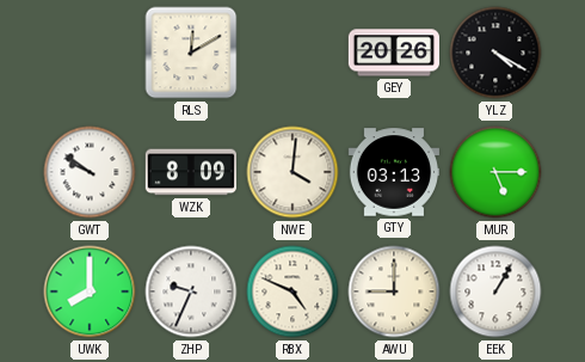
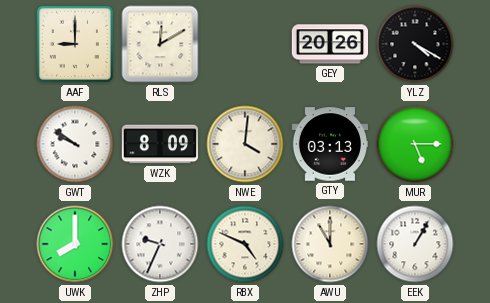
AAF: none -> 9:00 (75, 44)
AWU: 9:00 -> 11:00 (330, 244)
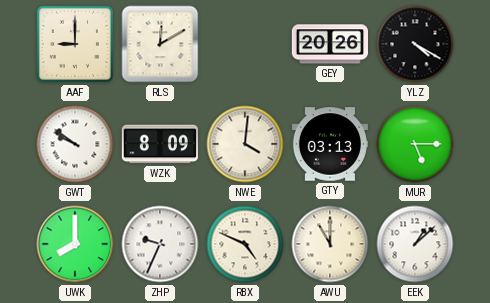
EEK: 1:05 -> 1:08 (415, 244)
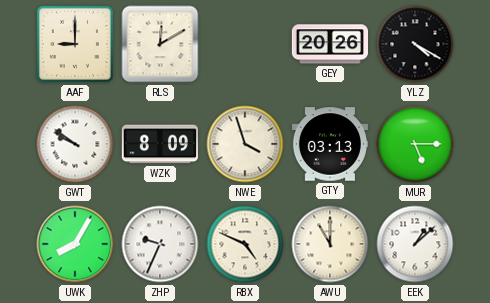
NWE: 4:01 -> 3:57 (245, 144)
UWK: 8:00 -> 8:05 (75, 244)
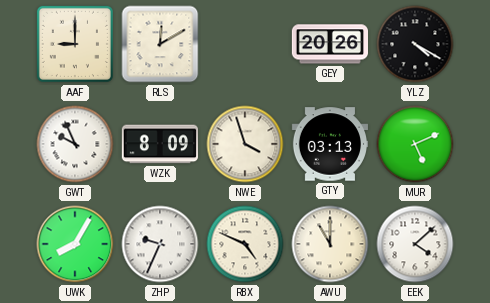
GWT: 9:51 -> 9:56 (75, 144)
MUR: 5:15 -> 5:11 (415, 144)
EEK: 1:08 -> 4:08 (415, 244)
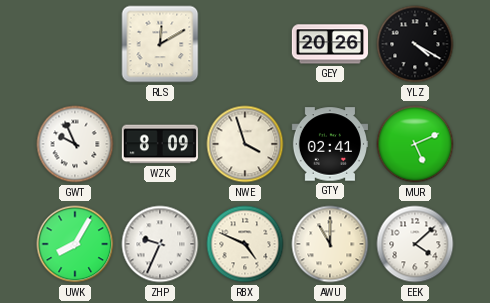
AAF: 9:00 -> none (75, 44)
GTY: 03:13 -> 02:41 (329, 144)
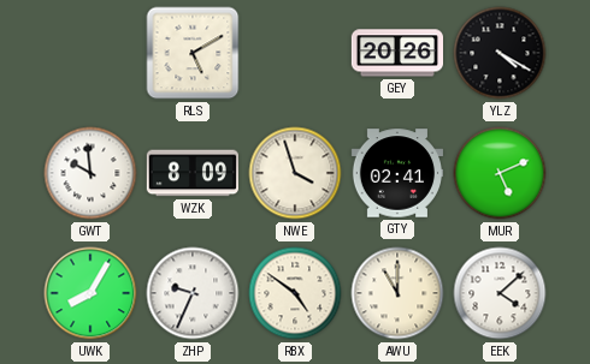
RLS: 12:10 -> 5:10 (193, 53)
GWT: 9:56 -> 9:59 (90, 173)
RBX: 4:49 -> 4:51 (295, 293)
